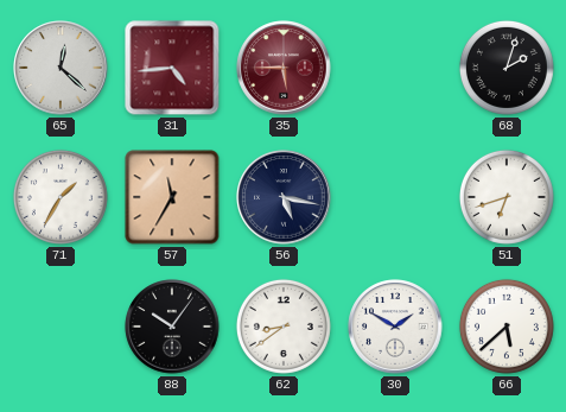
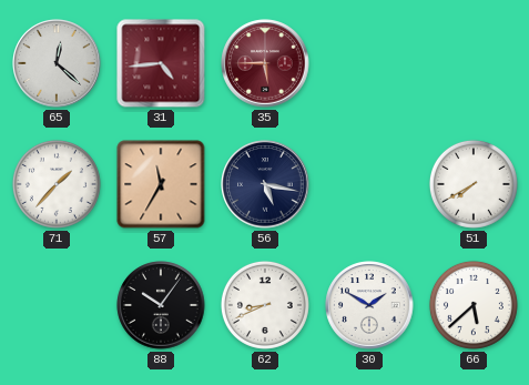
68: 2:03 -> none (507, 68)
71: 1:35 -> 1:37 (57, 184)
51: 6:42 -> 7:40 (474, 184)
62: 8:39 -> 8:41 (265, 305)
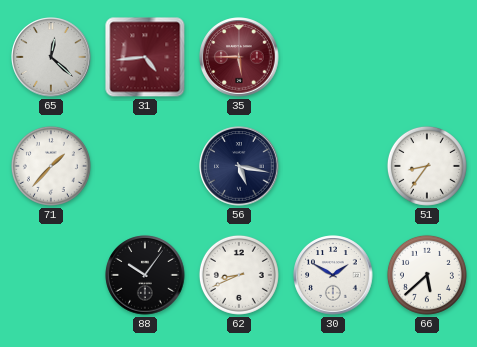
57: 11:35 -> none (161, 184)
51: 7:40 -> 8:36 (427, 166)
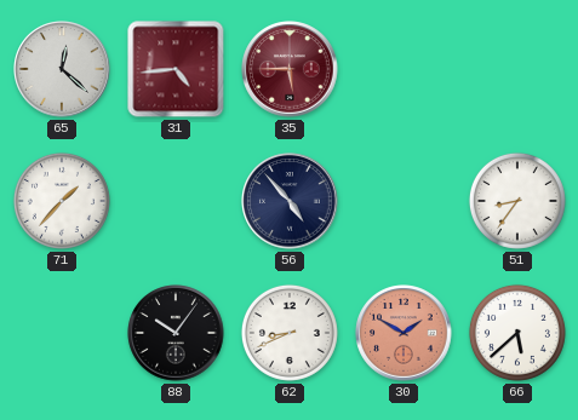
56: 5:17 -> 4:53 (290, 201)
30 dial: white -> salmon (404, 333)
